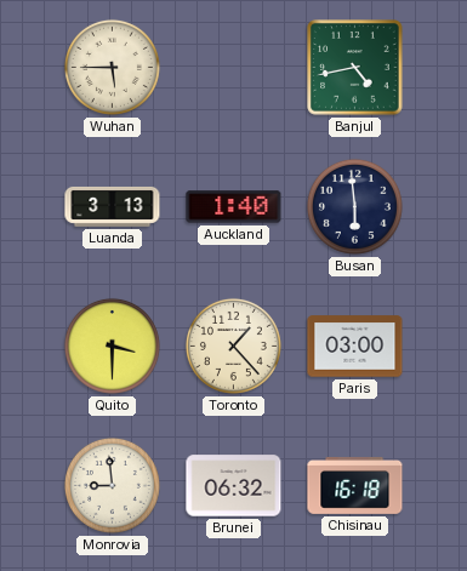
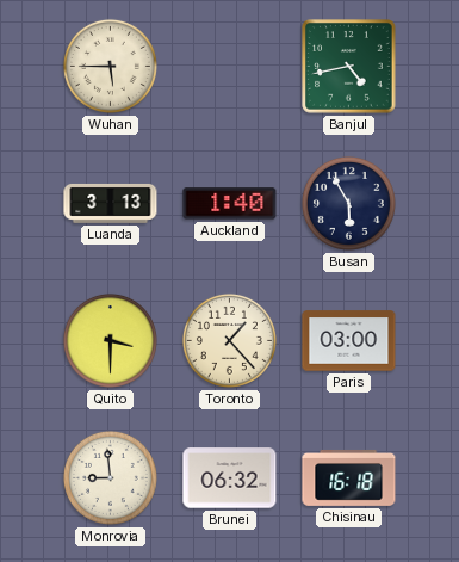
Busan: 5:59 -> 5:55 (348, 203)
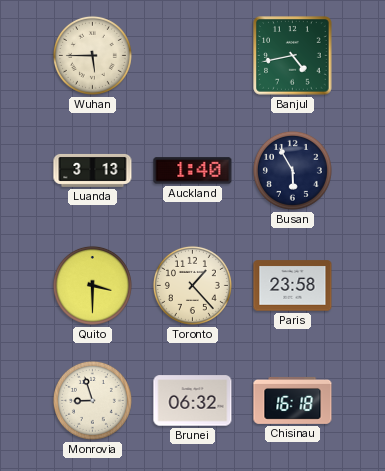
Paris: 03:00 -> 23:58 (293, 286)
Monrovia: 8:59 -> 8:57 (92, 400)
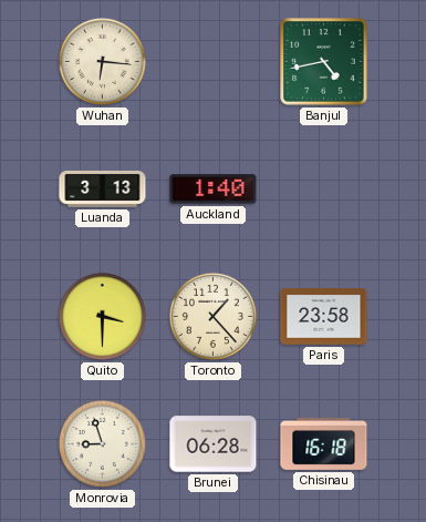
Wuhan: 5:45 -> 6:16 (102, 61)
Busan: 5:55 -> none (292, 170)
Brunei: 06:32 -> 06:28 (214, 444)
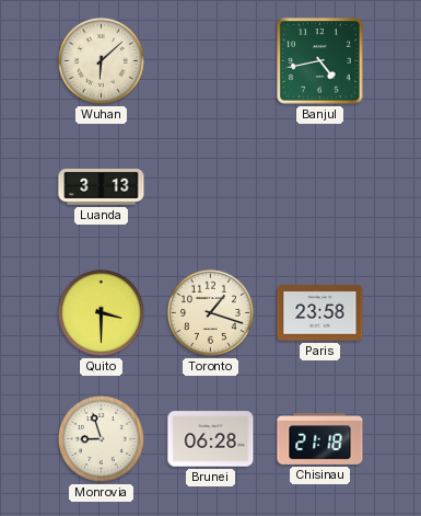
Wuhan: 6:16 -> 6:08 (101, 60)
Auckland: 1:40 -> none (214, 190)
Toronto: 1:23 -> 1:18 (210, 312)
Chisinau: 16:18 -> 21:18 (320, 438)
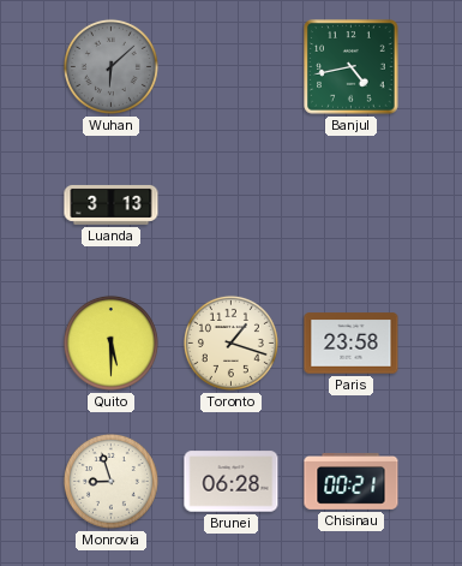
Wuhan dial: cream -> grey (110, 66)
Quito: 3:30 -> 5:30 (110, 342)
Chisinau: 21:18 -> 00:21 (352, 481)
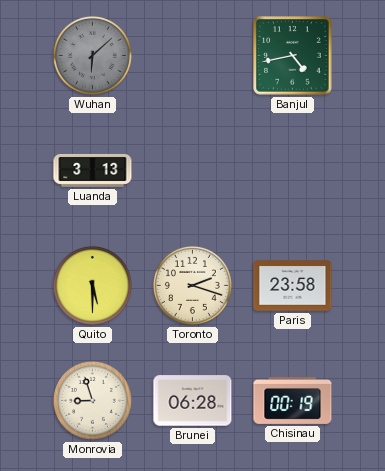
Toronto: 1:18 -> 2:18 (192, 285)
Chisinau: 00:21 -> 00:19 (293, 400)
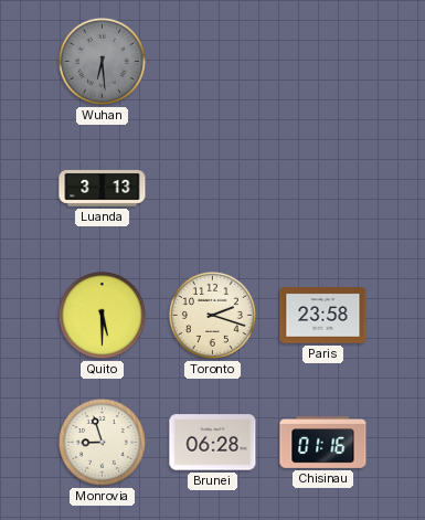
Wuhan: 6:08 -> 6:29 (102, 61)
Banjul: 4:43 -> none (293, 56)
Chisinau: 00:19 -> 01:16 (323, 442)
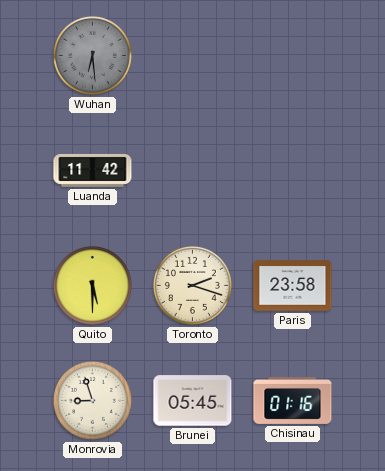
Luanda: 3:13 -> 11:42 (93, 170)
Brunei: 06:28 -> 05:45 (193, 401)
